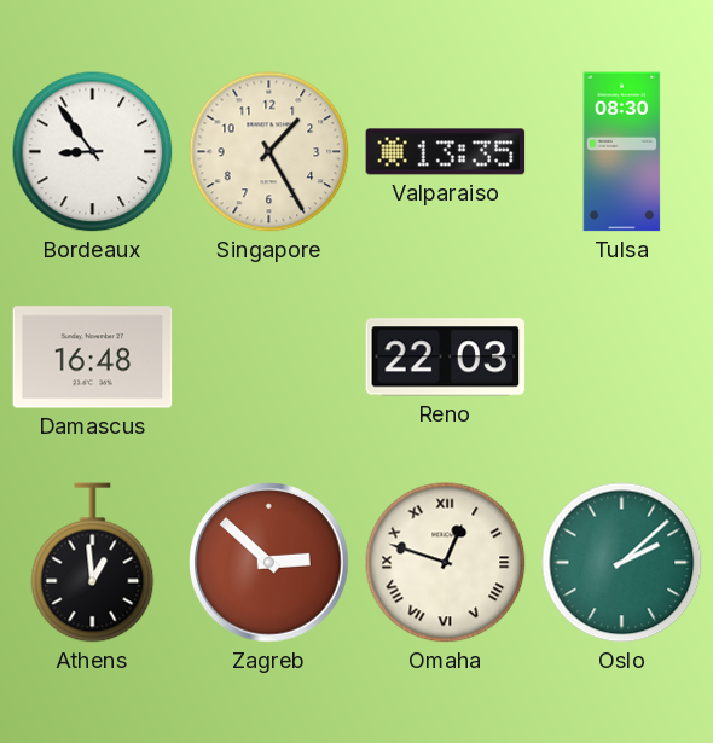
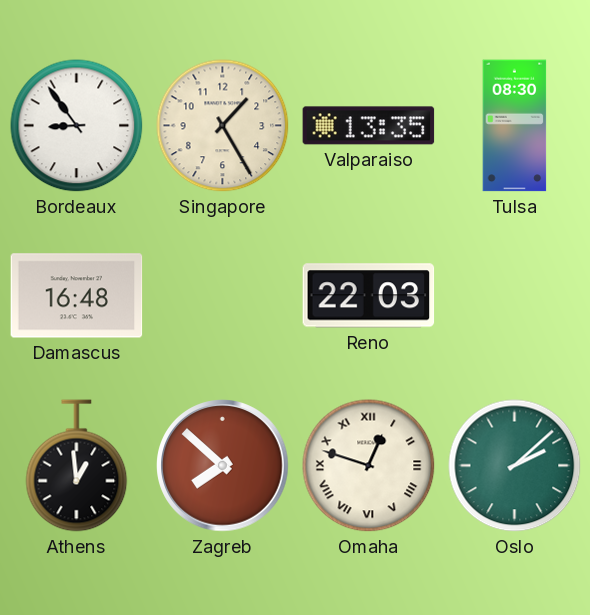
Zagreb: 2:52 -> 7:52 (223, 466)
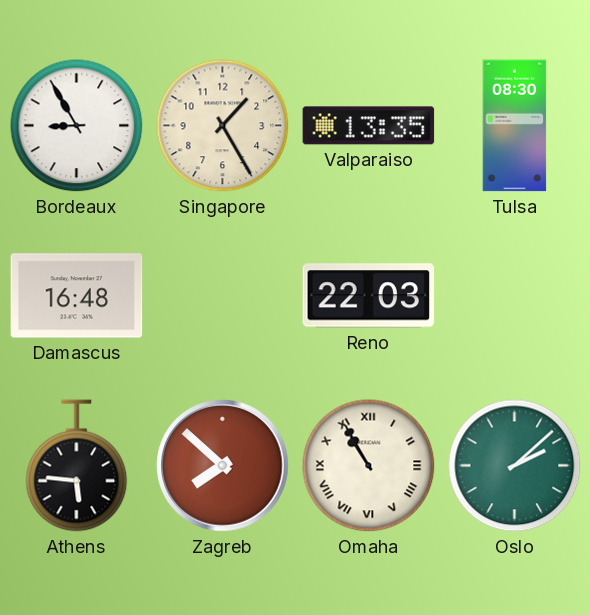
Bordeaux: 8:54 -> 8:55 (77, 126)
Athens: 12:59 -> 5:46 (77, 466)
Omaha: 12:48 -> 10:55 (369, 466)
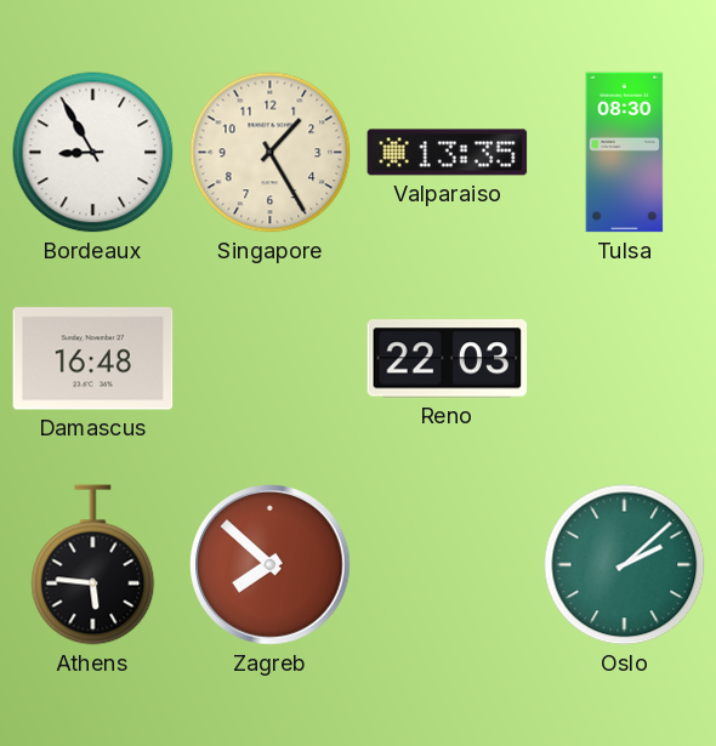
Omaha: 10:55 -> none (369, 466)
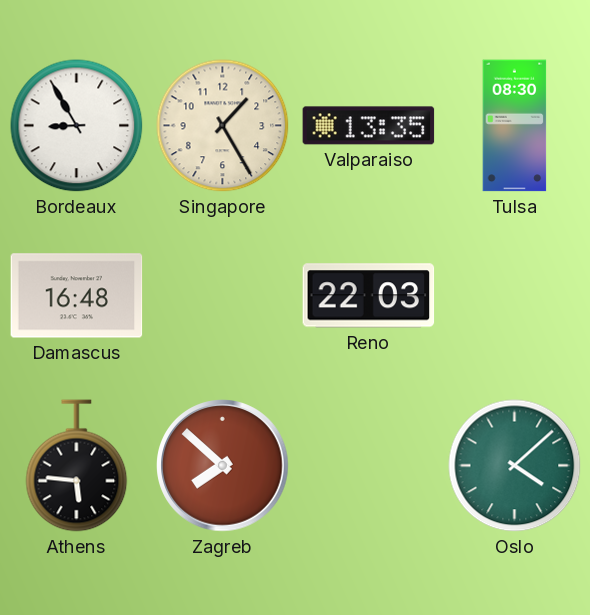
Oslo: 2:08 -> 4:08 (515, 466)
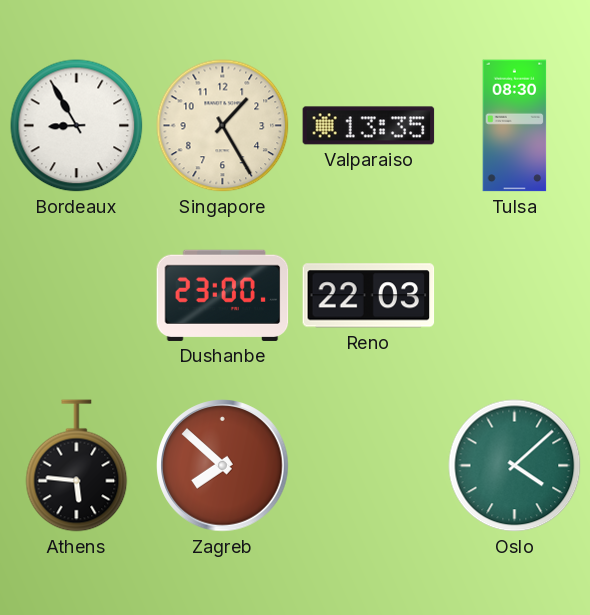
Damascus: 16:48 -> none (77, 296)
Dushanbe: none -> 23:00 (223, 295)
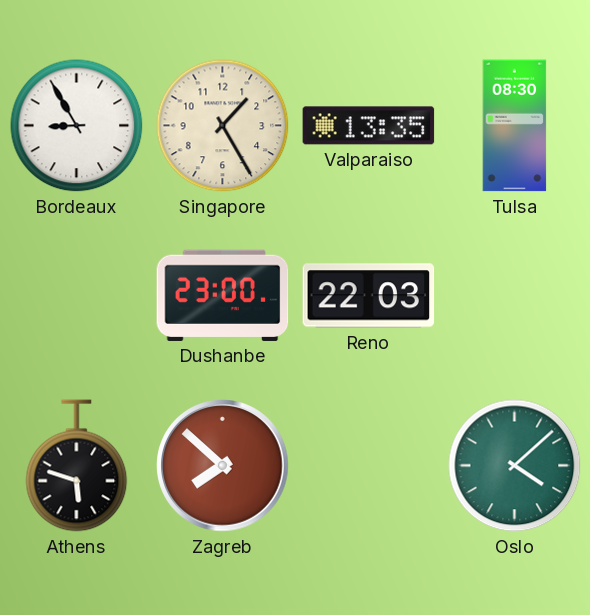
Athens: 5:46 -> 5:48 (77, 466)
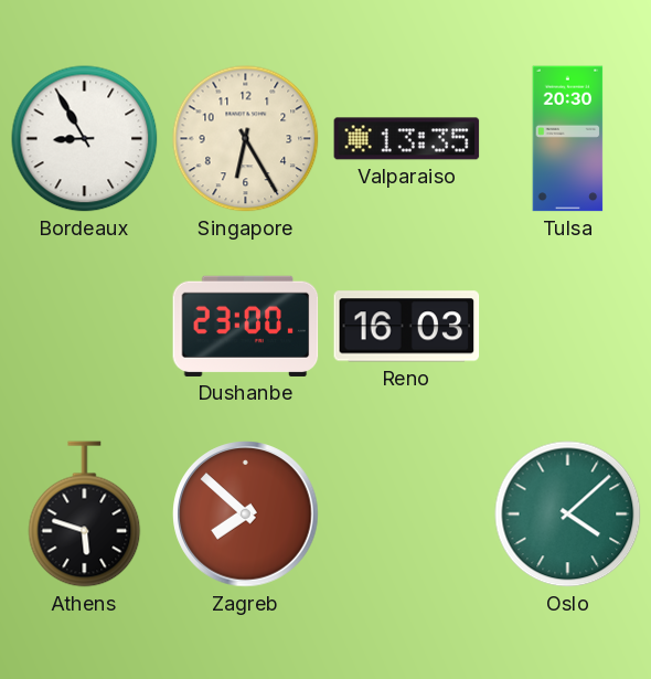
Singapore: 1:25 -> 6:25 (246, 139)
Tulsa: 08:30 -> 20:30 (568, 139)
Reno: 22:03 -> 16:03 (407, 327)
